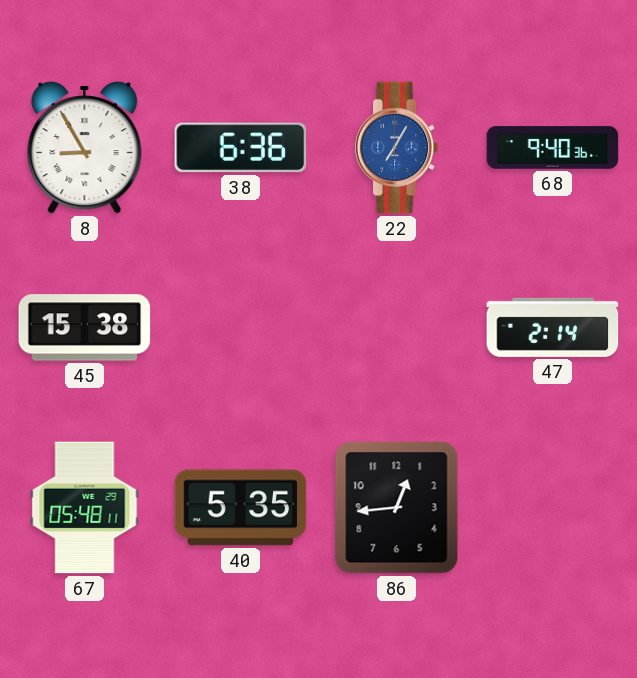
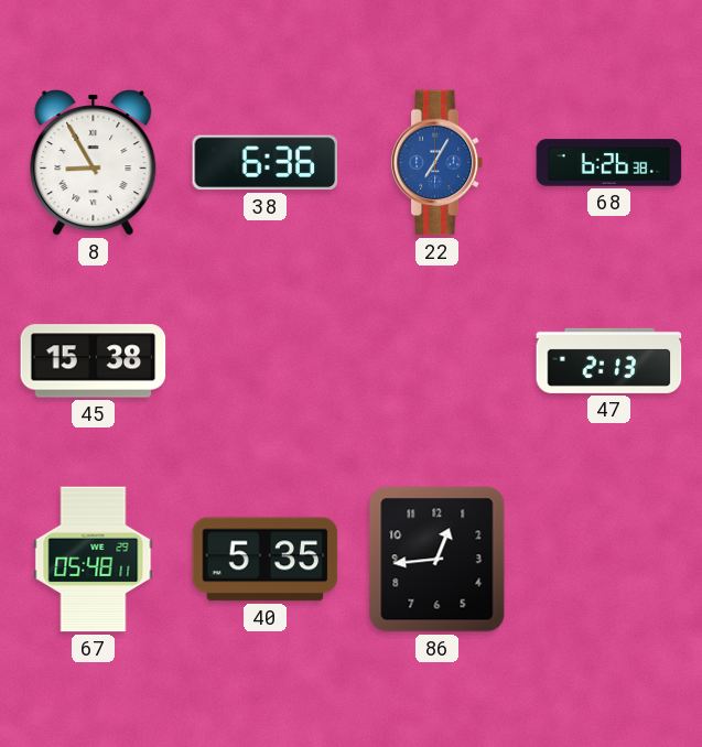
68: 9:40 -> 6:26 (609, 163)
47: 2:14 -> 2:13 (609, 360)
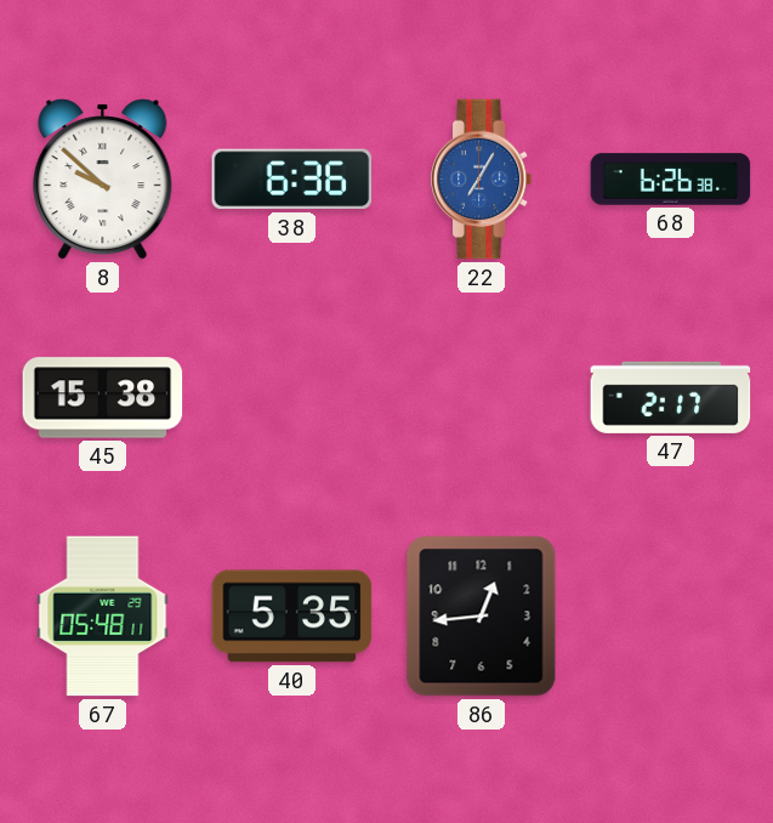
8: 8:55 -> 9:52 (103, 180)
47: 2:13 -> 2:17 (671, 397)
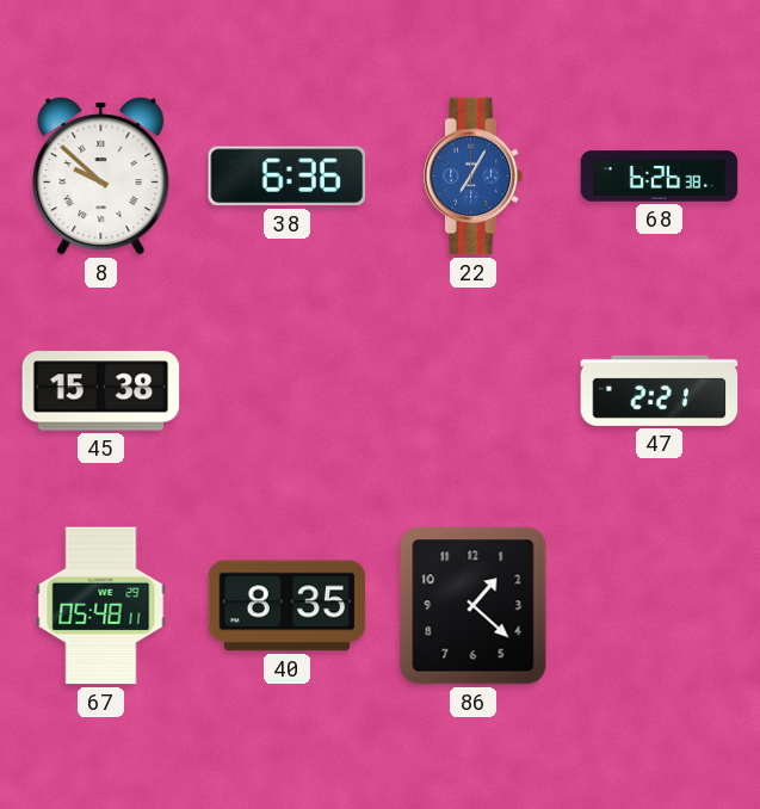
47: 2:17 -> 2:21 (660, 390)
40: 5:35 -> 8:35 (288, 606)
86: 12:44 -> 1:22 (474, 606)
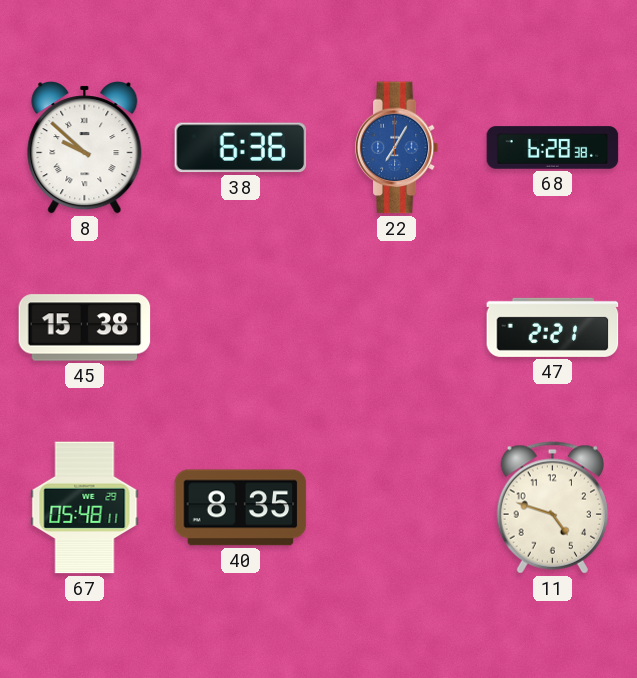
68: 6:26 -> 6:28 (553, 148)
86: 1:22 -> none (474, 606)
11: none -> 4:48 (552, 508)
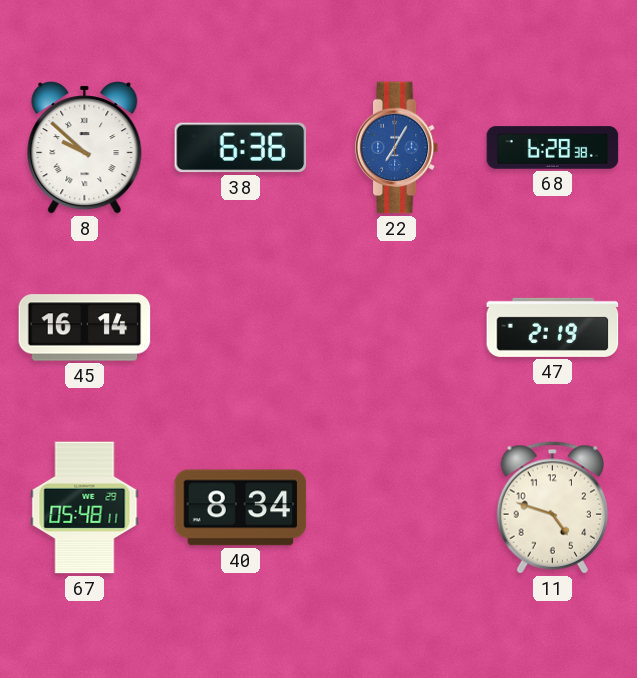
45: 15:38 -> 16:14 (85, 328)
47: 2:21 -> 2:19 (553, 327)
40: 8:35 -> 8:34 (241, 508)
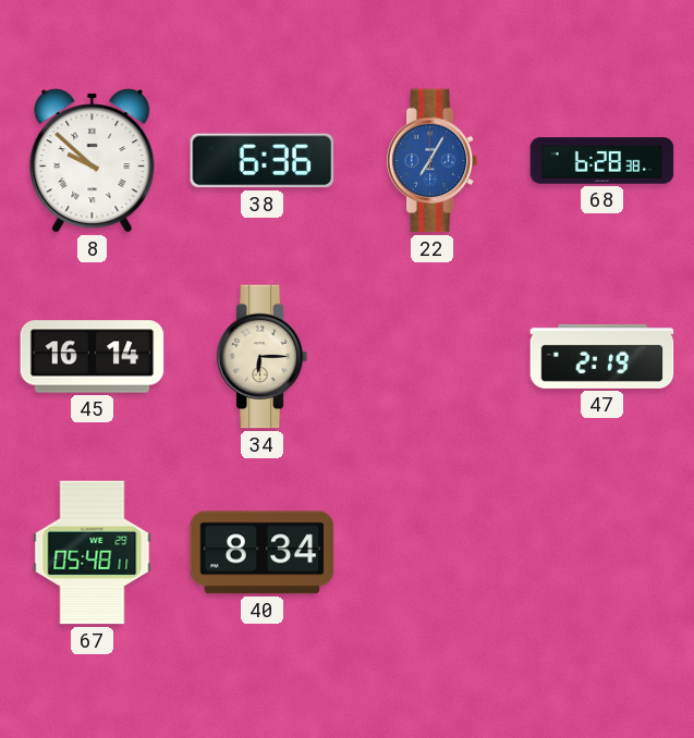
34: none -> 6:15 (263, 357)
11: 4:48 -> none (552, 508)
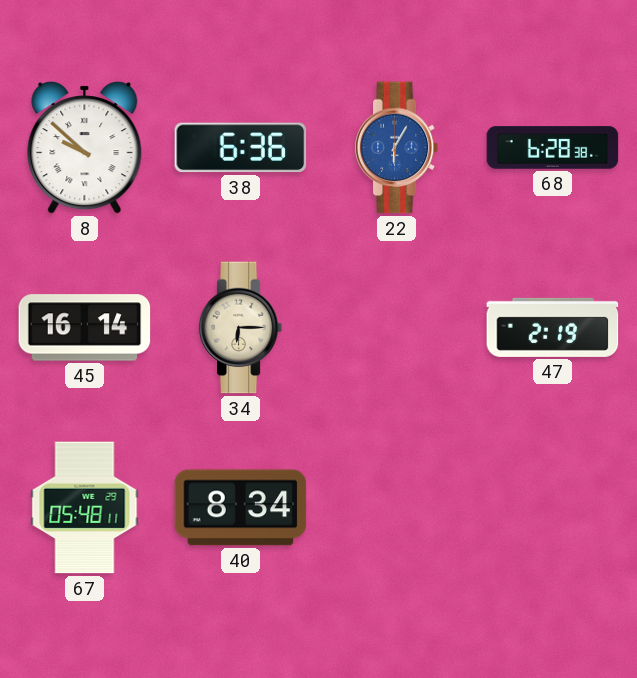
22: 7:05 -> 6:05 (397, 148)
